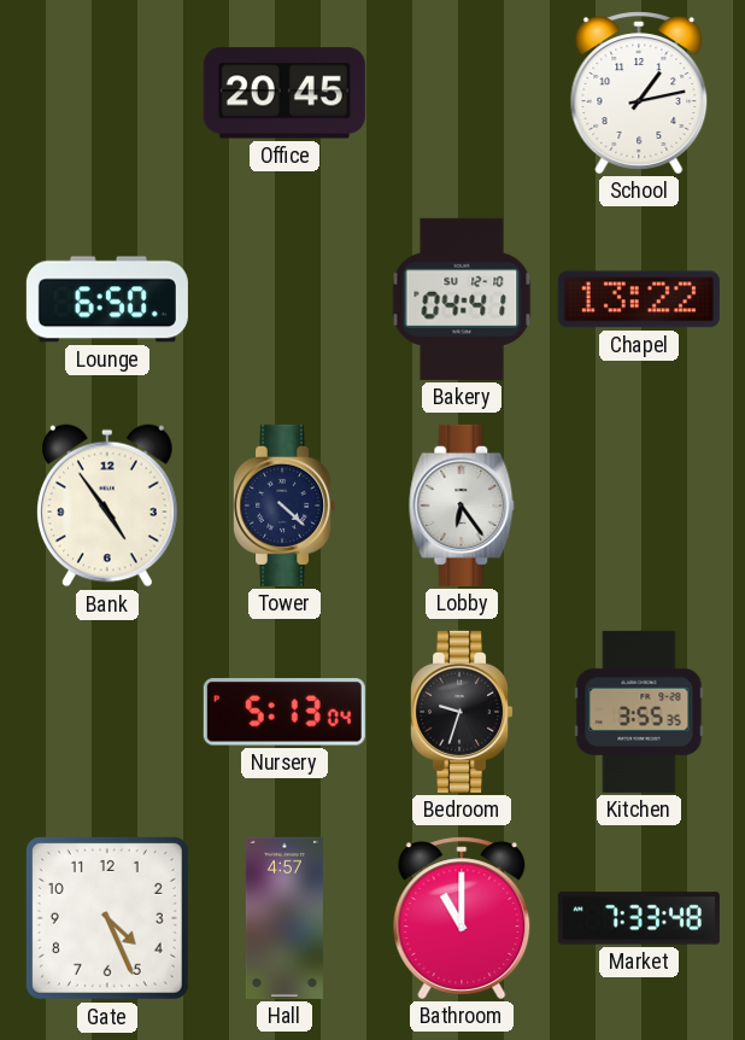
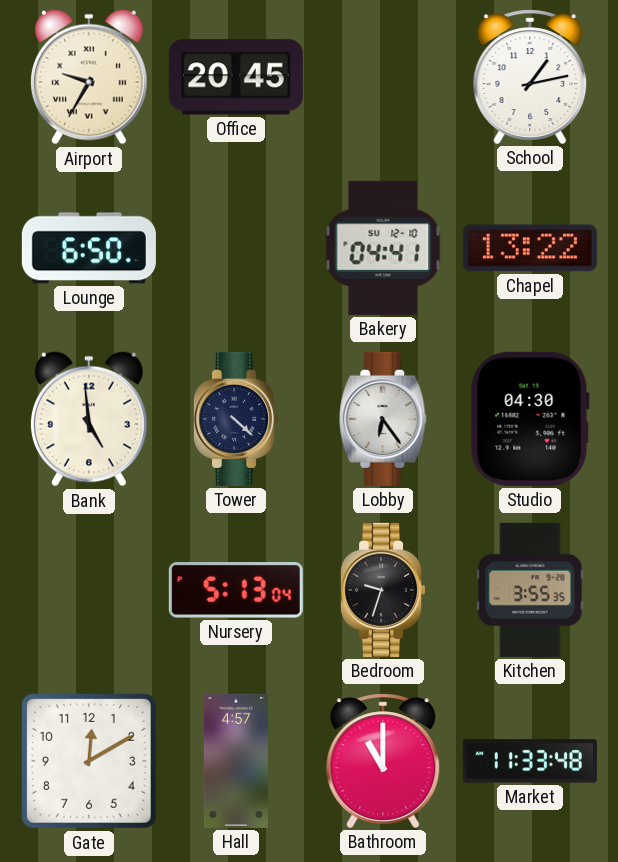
Airport: none -> 9:35 (89, 77)
Bank: 4:54 -> 4:59 (89, 419)
Studio: none -> 04:30 (530, 419)
Gate: 4:26 -> 12:10 (89, 761)
Market: 7:33 -> 11:33 (530, 761)
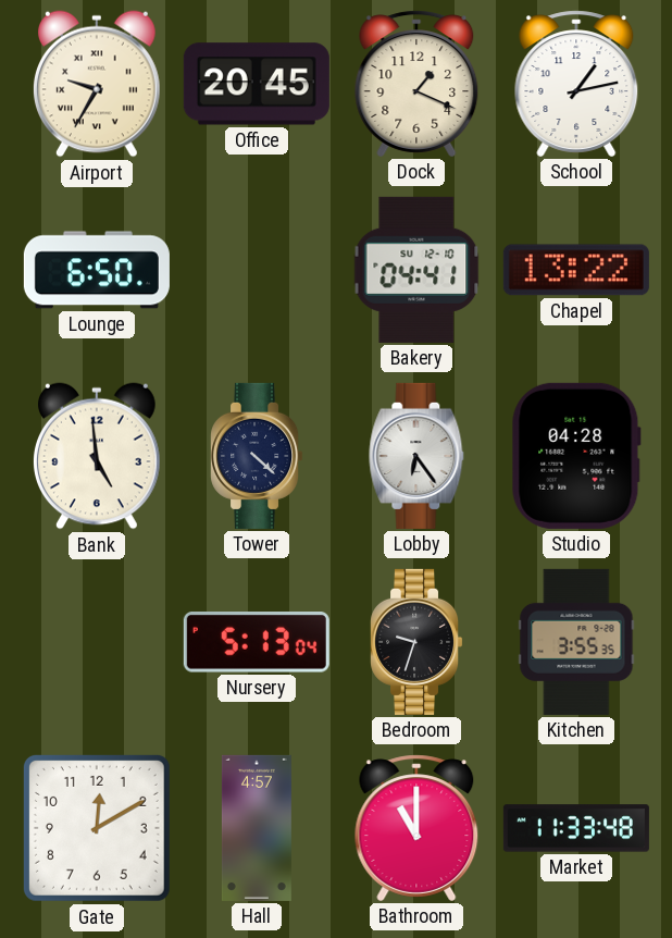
Dock: none -> 1:19 (416, 84)
Studio: 04:30 -> 04:28 (576, 456)
